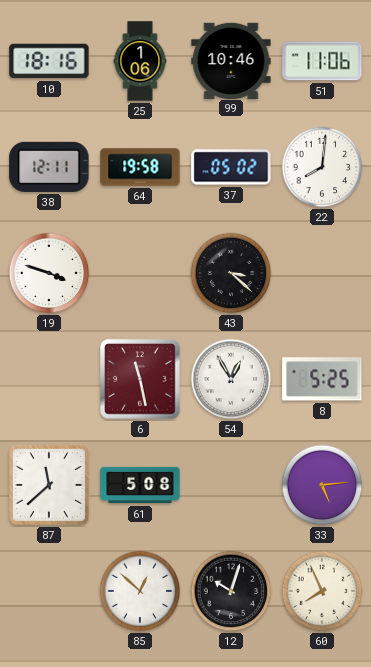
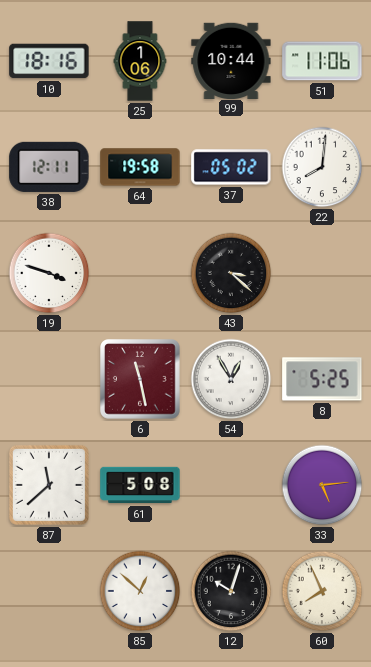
99: 10:46 -> 10:44 (231, 60)
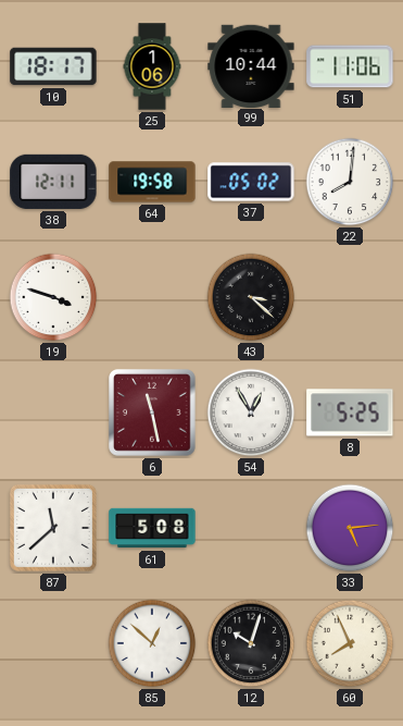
10: 18:16 -> 18:17 (53, 66)
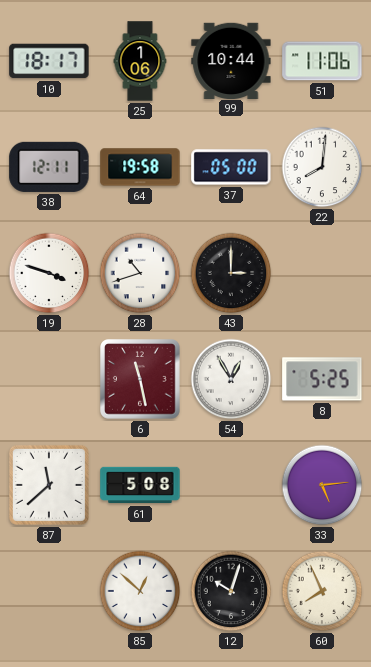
37: 05:02 -> 05:00 (231, 167)
28: none -> 10:42 (140, 273)
43: 3:22 -> 3:00 (231, 273)
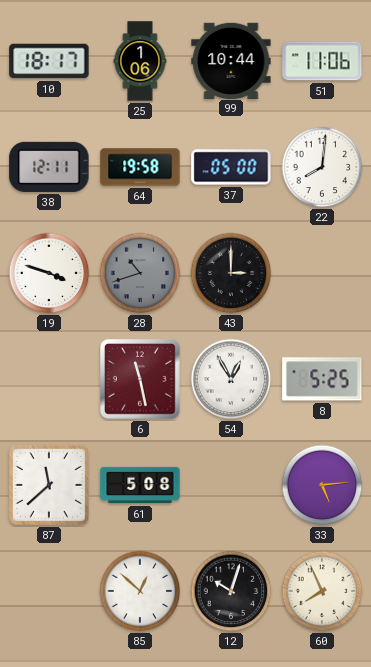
28 dial: white -> grey (140, 273)
